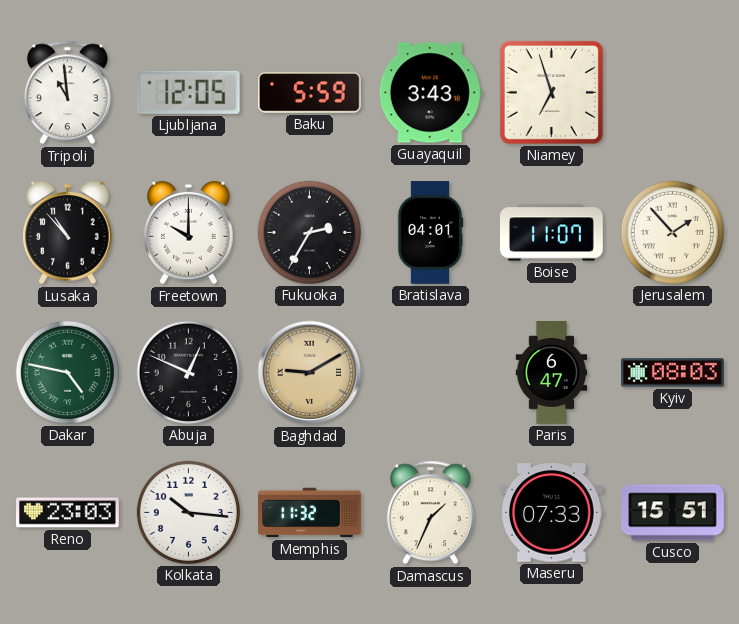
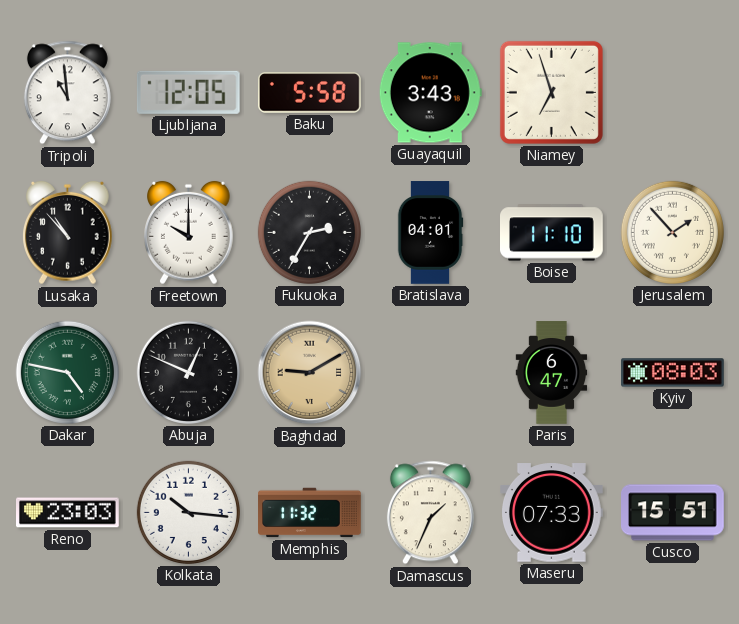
Baku: 5:59 -> 5:58 (309, 93)
Boise: 11:07 -> 11:10 (552, 233)
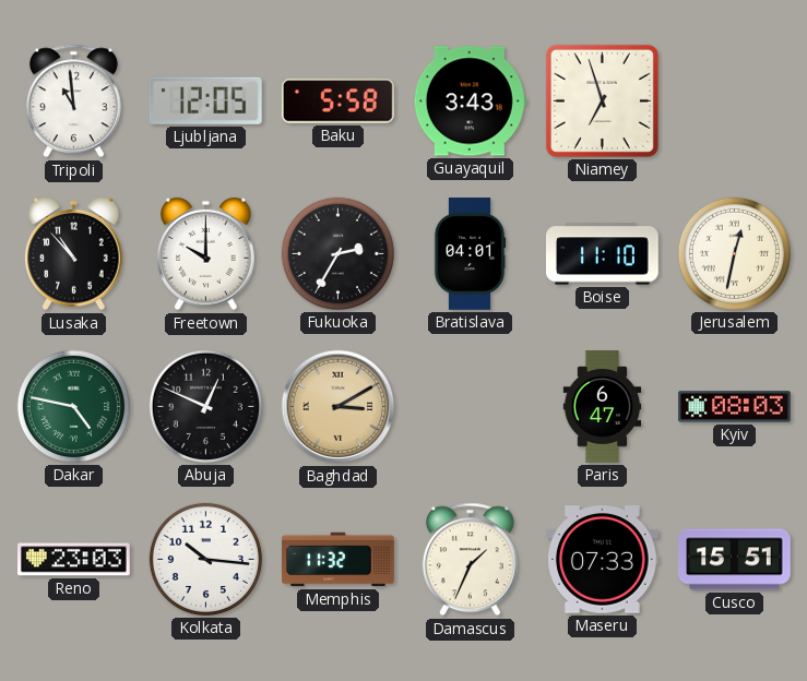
Jerusalem: 1:53 -> 12:32 (734, 253)
Baghdad: 9:10 -> 3:10 (339, 407)
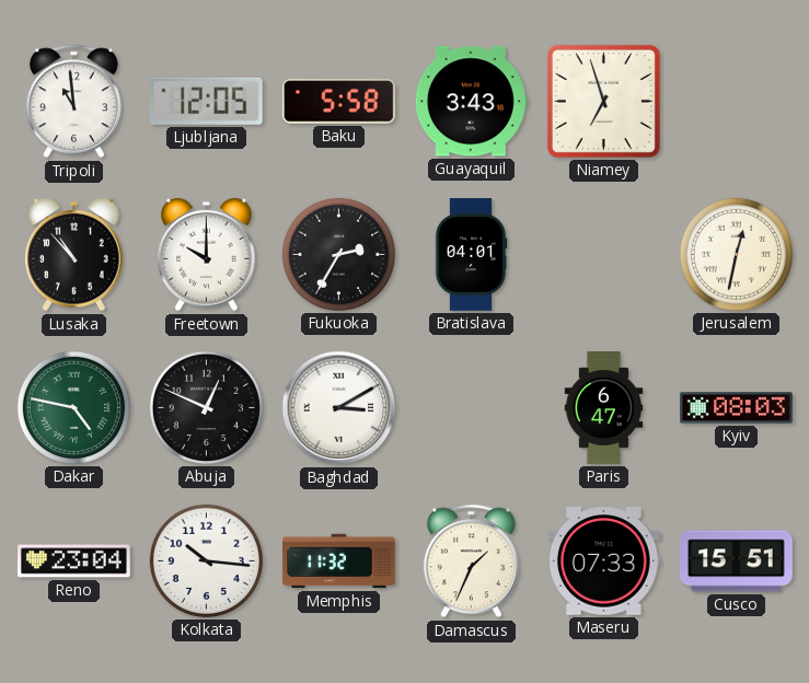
Boise: 11:10 -> none (603, 254)
Baghdad dial: champagne -> white (339, 408)
Reno: 23:03 -> 23:04 (74, 562)
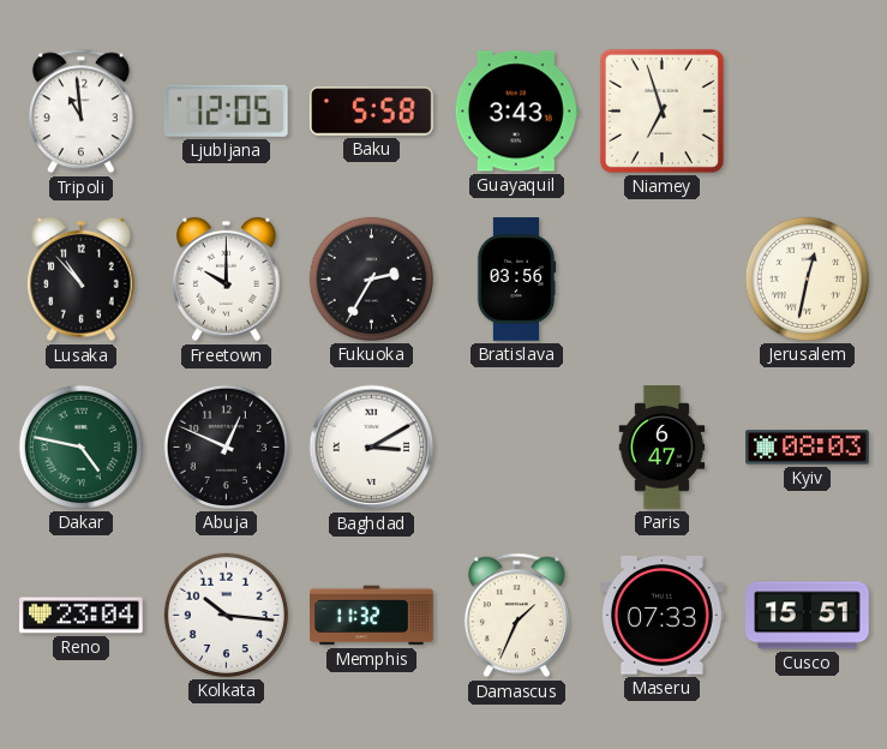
Bratislava: 04:01 -> 03:56 (516, 280)
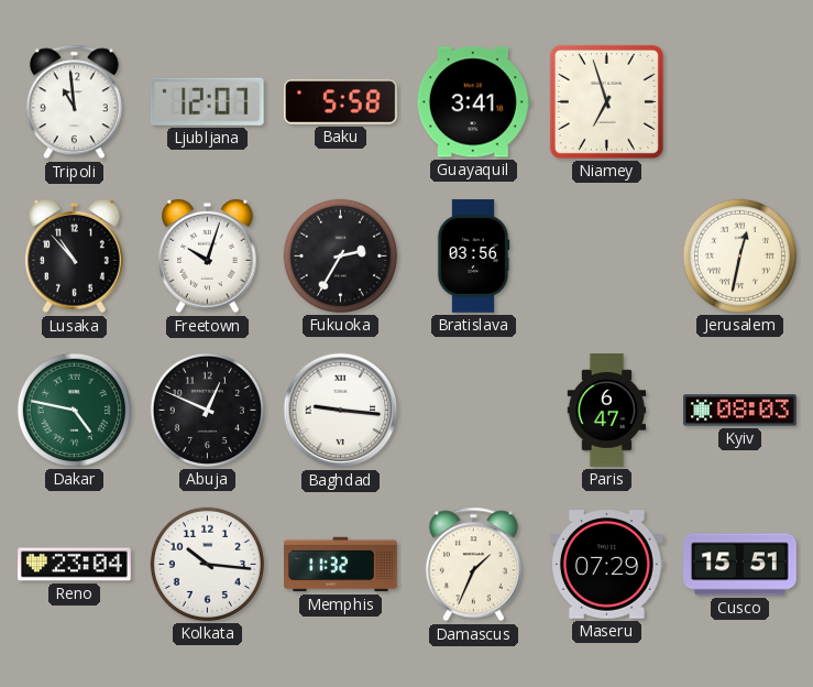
Ljubljana: 12:05 -> 12:07 (207, 101)
Guayaquil: 3:43 -> 3:41 (473, 102)
Freetown: 10:00 -> 10:03 (208, 257)
Baghdad: 3:10 -> 9:16 (341, 411)
Maseru: 07:33 -> 07:29 (607, 565)
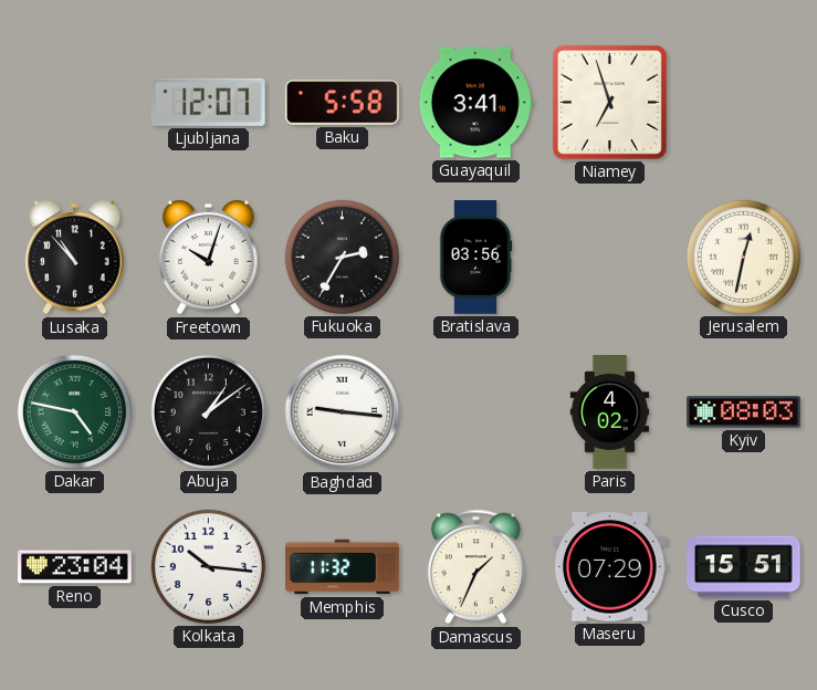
Tripoli: 10:59 -> none (74, 102)
Abuja: 12:49 -> 1:09 (208, 411)
Paris: 6:47 -> 4:02 (610, 412)
